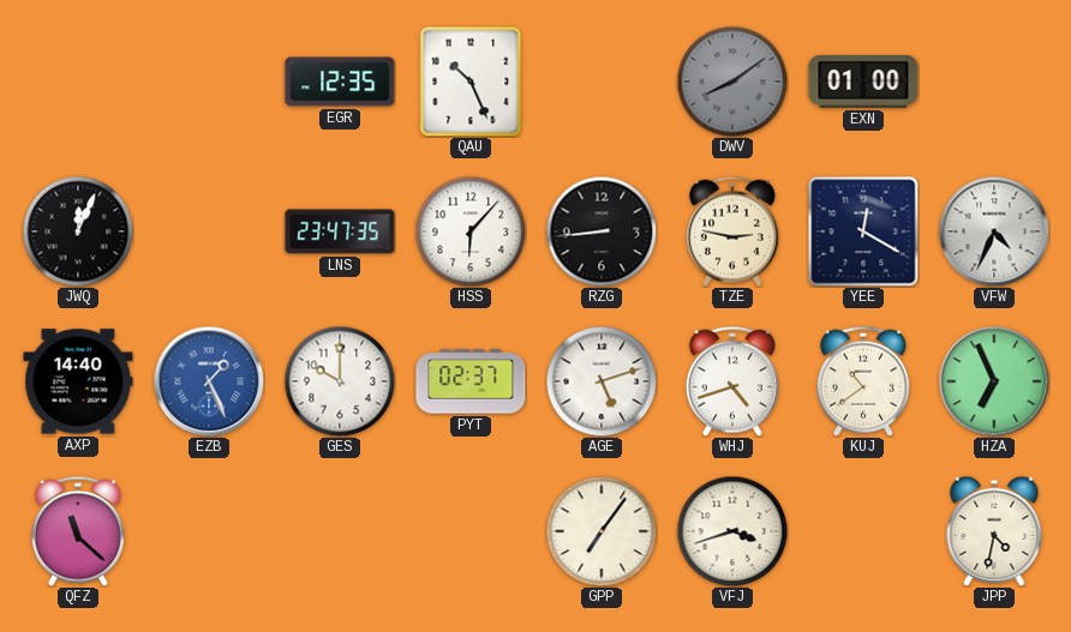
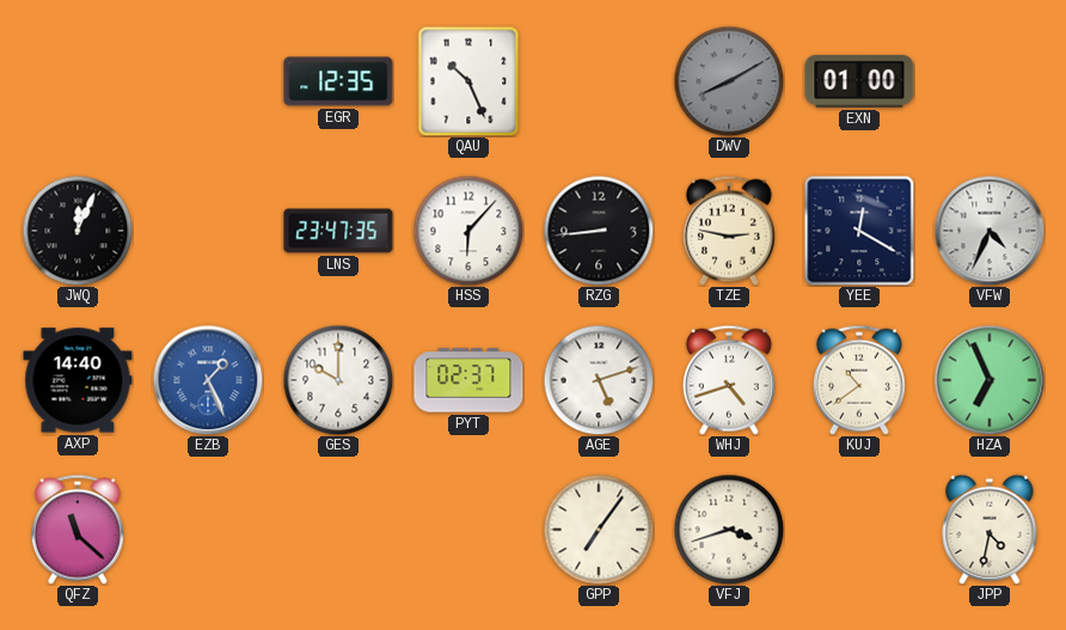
DWV: 8:09 -> 8:10 (729, 81)
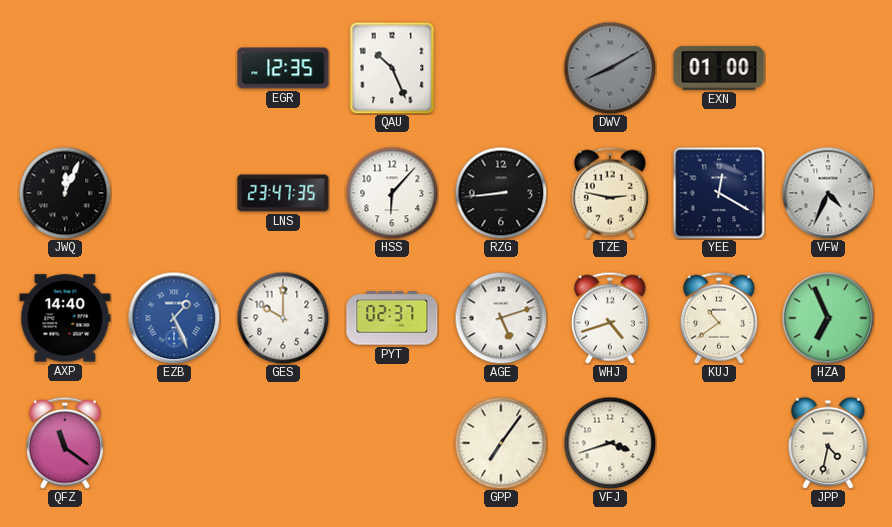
QFZ: 11:22 -> 11:21 (65, 443)
